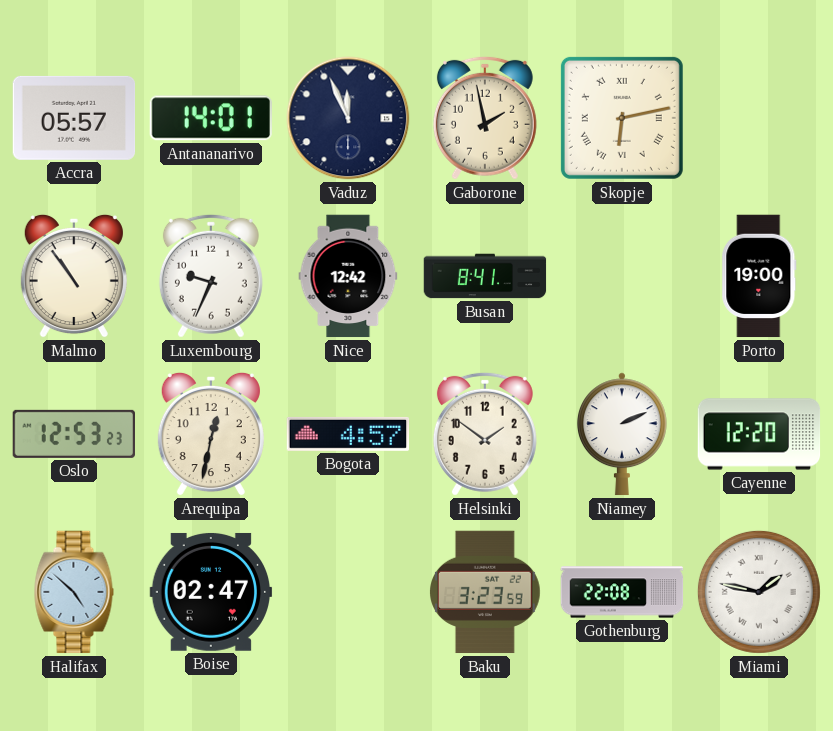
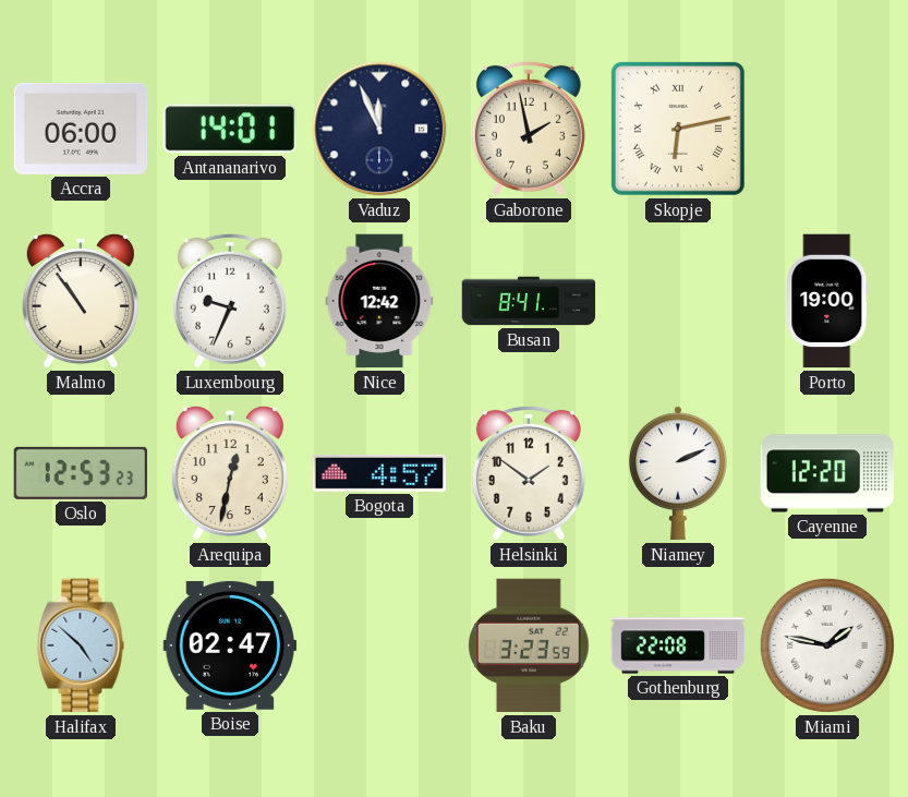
Accra: 05:57 -> 06:00 (81, 129)
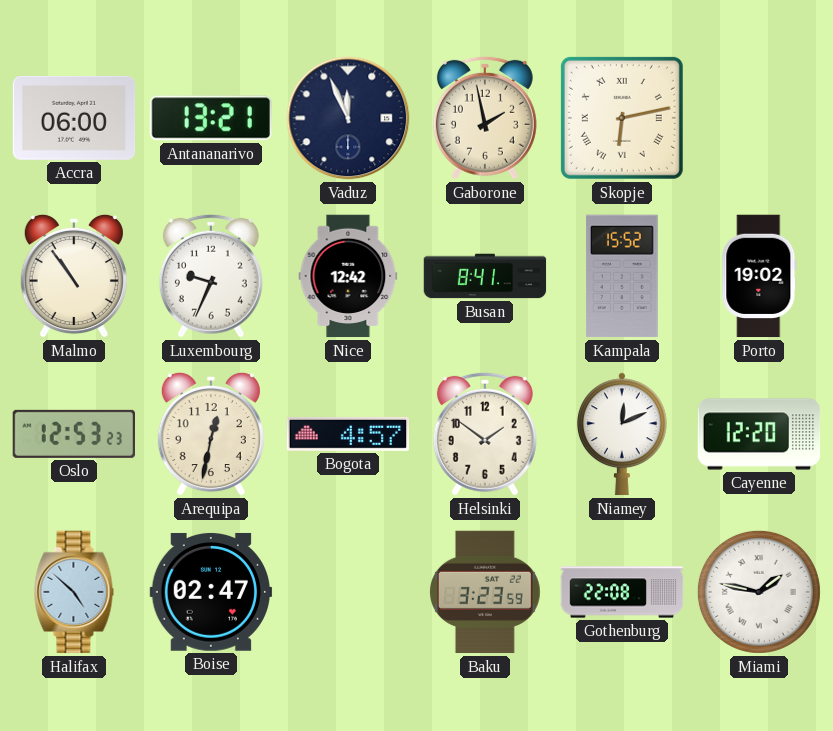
Antananarivo: 14:01 -> 13:21 (211, 118)
Kampala: none -> 15:52 (623, 276)
Porto: 19:00 -> 19:02 (759, 276)
Niamey: 2:11 -> 12:11 (622, 434)
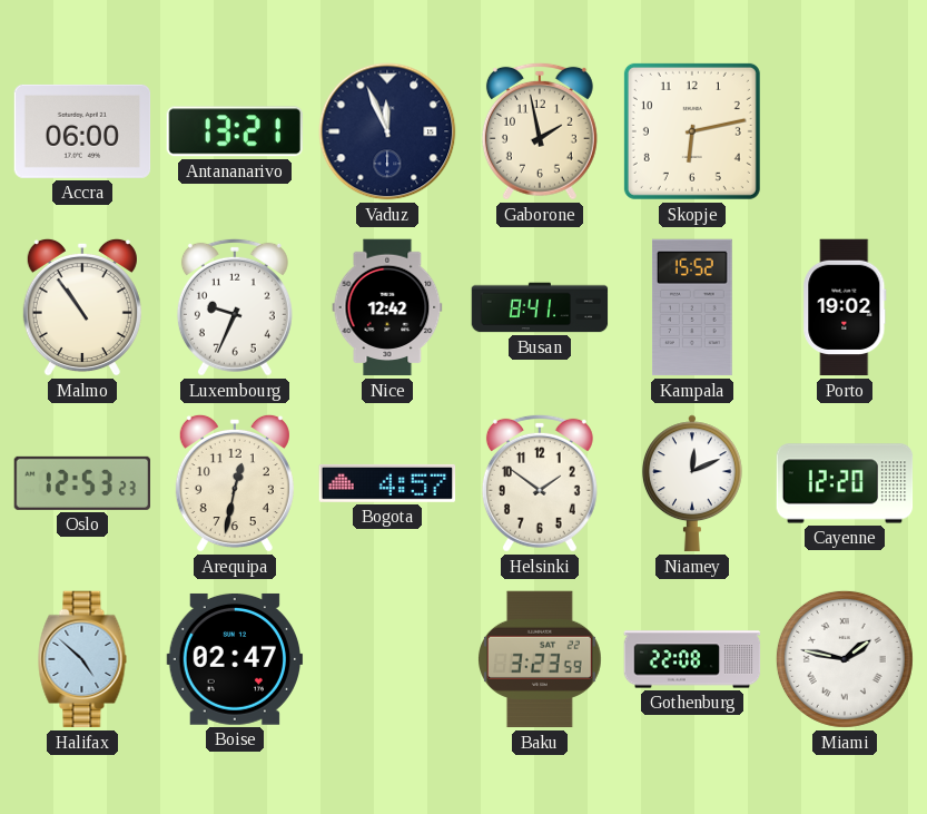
Skopje numerals: Roman -> Arabic (692, 131)
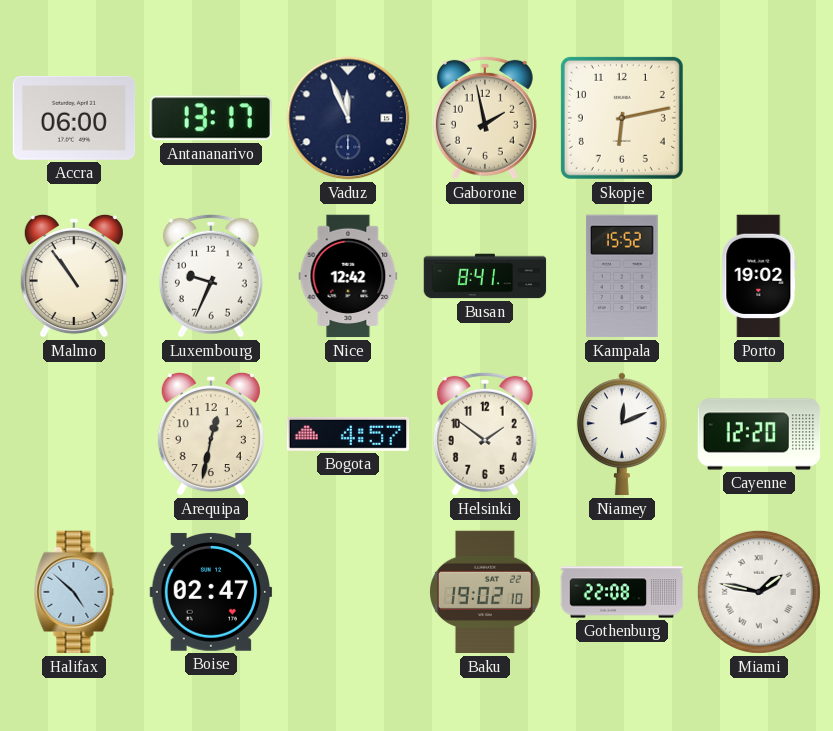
Antananarivo: 13:21 -> 13:17 (211, 118)
Oslo: 12:53 -> none (81, 483)
Baku: 3:23 -> 19:02 (486, 592)
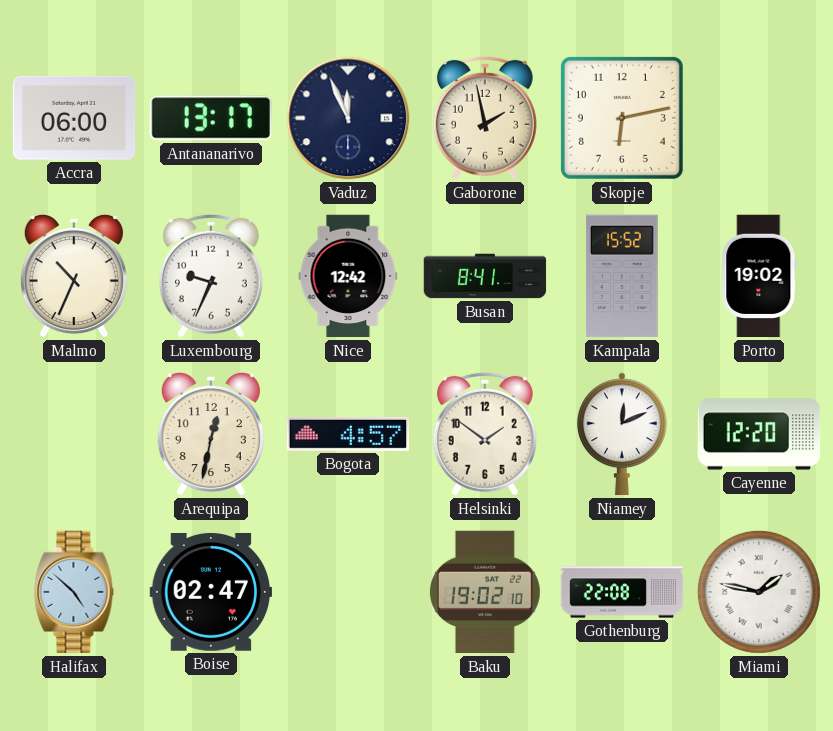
Malmo: 10:54 -> 10:34 (74, 276)
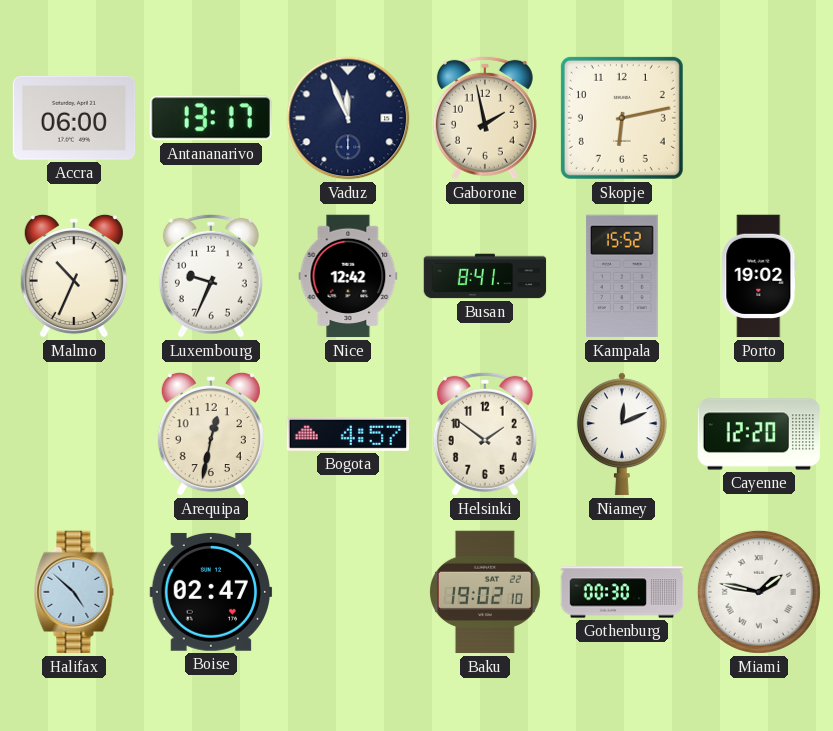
Gothenburg: 22:08 -> 00:30 (622, 592)
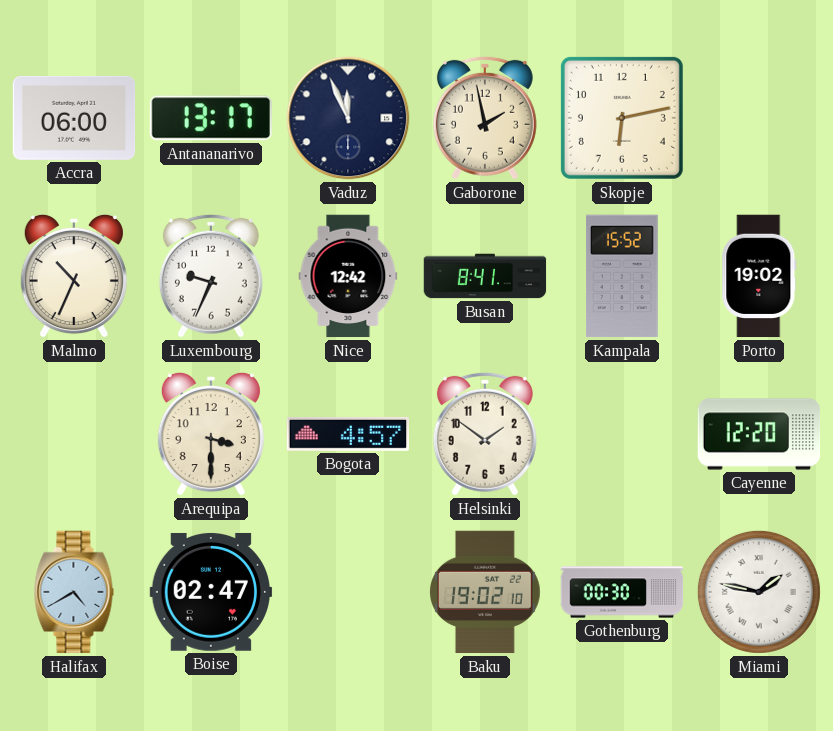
Arequipa: 12:32 -> 3:30 (211, 434)
Niamey: 12:11 -> none (622, 434)
Halifax: 4:52 -> 4:40 (74, 592)
